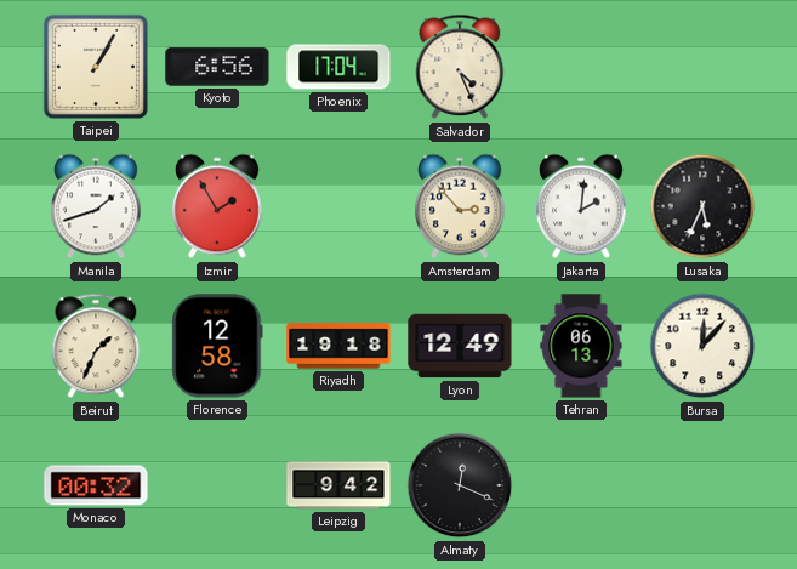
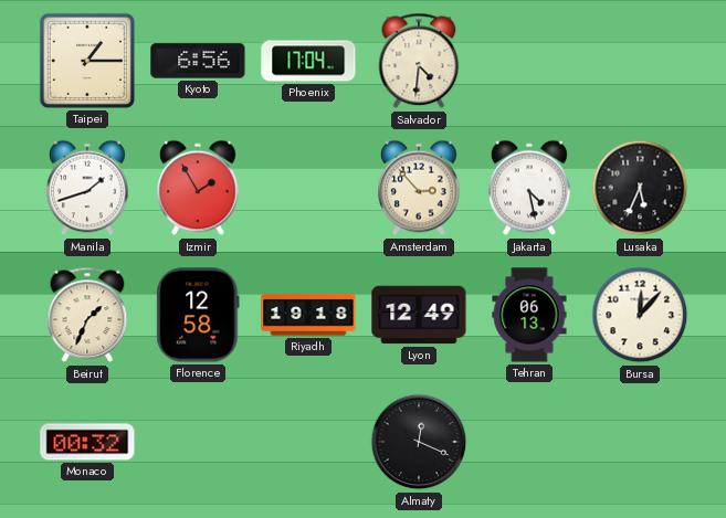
Taipei: 1:05 -> 1:15 (87, 61)
Salvador: 4:26 -> 4:31 (419, 61)
Jakarta: 2:01 -> 4:28 (529, 188)
Leipzig: 9:42 -> none (338, 485)
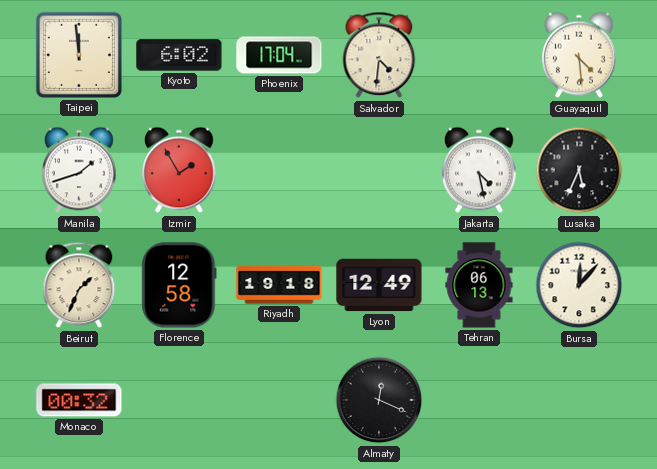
Taipei: 1:15 -> 11:59 (79, 55)
Kyoto: 6:56 -> 6:02 (179, 55)
Guayaquil: none -> 4:29 (579, 55)
Amsterdam: 2:53 -> none (419, 188)
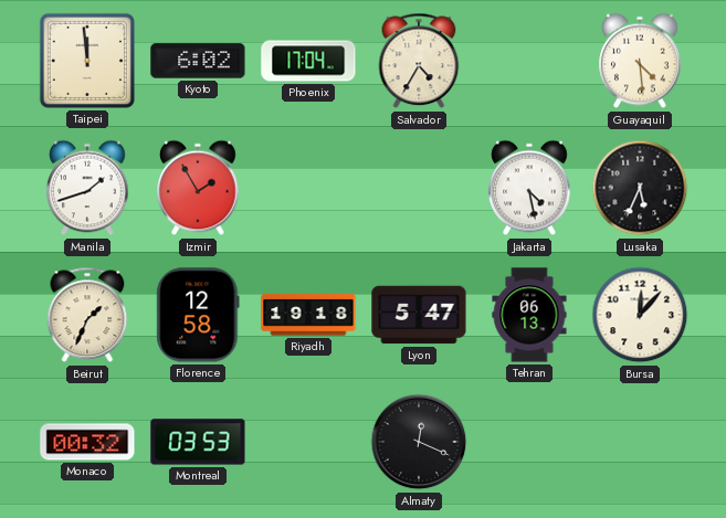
Salvador: 4:31 -> 4:35 (419, 61)
Lyon: 12:49 -> 5:47 (419, 315)
Montreal: none -> 03:53 (198, 442)
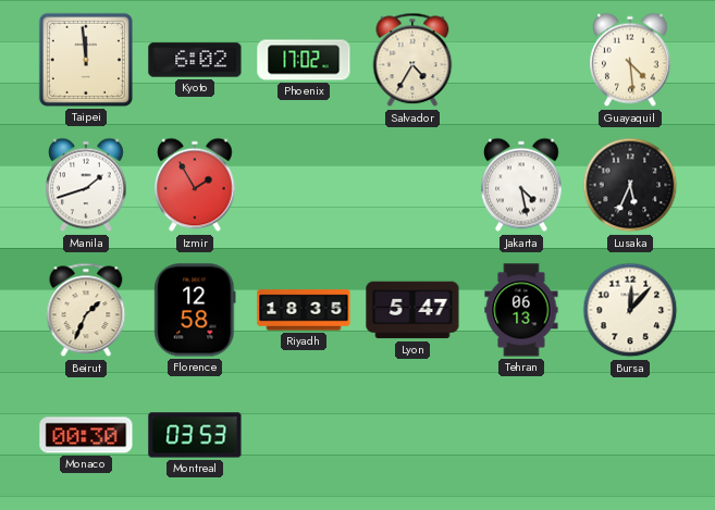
Phoenix: 17:04 -> 17:02 (304, 60)
Riyadh: 19:18 -> 18:35 (304, 310)
Monaco: 00:32 -> 00:30 (86, 435)
Almaty: 12:19 -> none (419, 442)
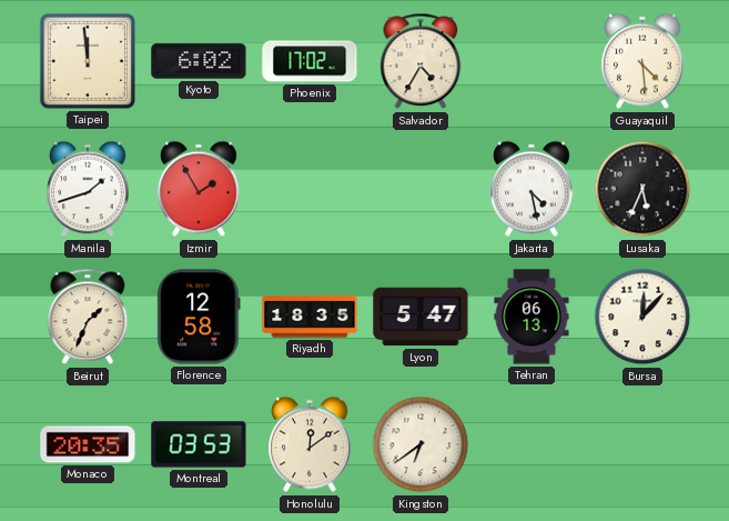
Monaco: 00:30 -> 20:35 (88, 444)
Honolulu: none -> 12:09 (310, 444)
Kingston: none -> 6:39 (421, 444)
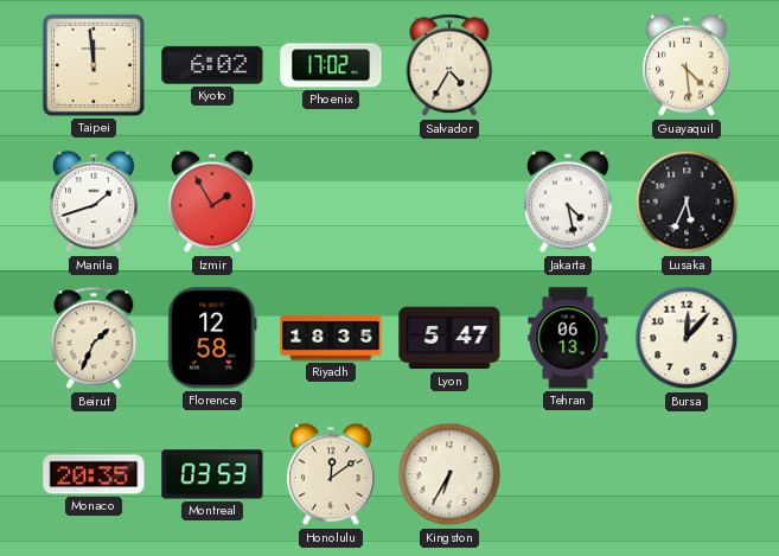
Kingston: 6:39 -> 6:35 (449, 474)
